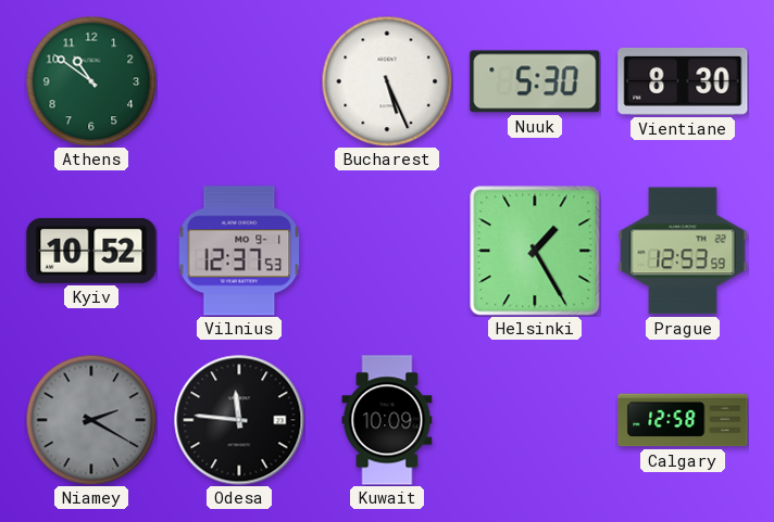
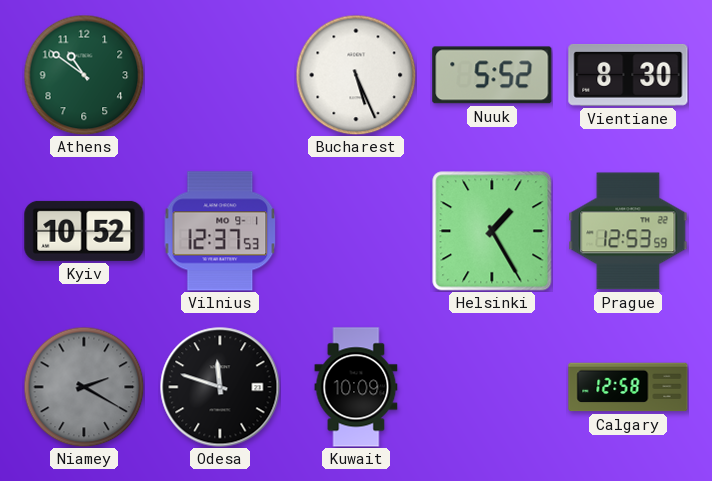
Nuuk: 5:30 -> 5:52 (492, 75)
Odesa: 11:46 -> 11:48 (220, 387)
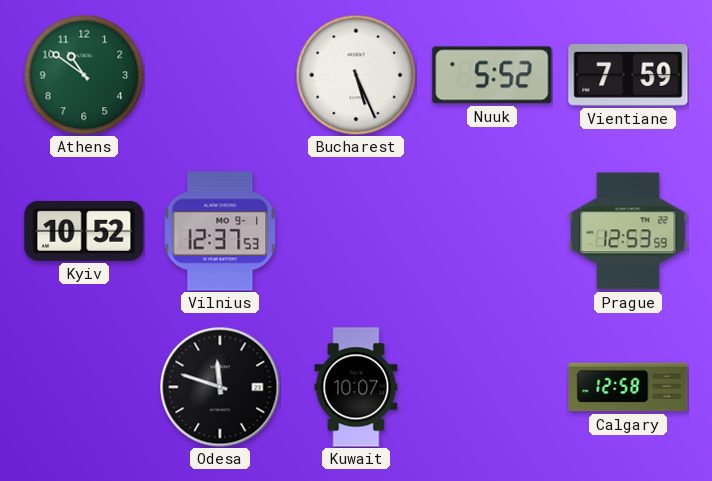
Vientiane: 8:30 -> 7:59 (628, 75)
Helsinki: 1:25 -> none (492, 231)
Niamey: 2:20 -> none (84, 387)
Kuwait: 10:09 -> 10:07 (356, 387)
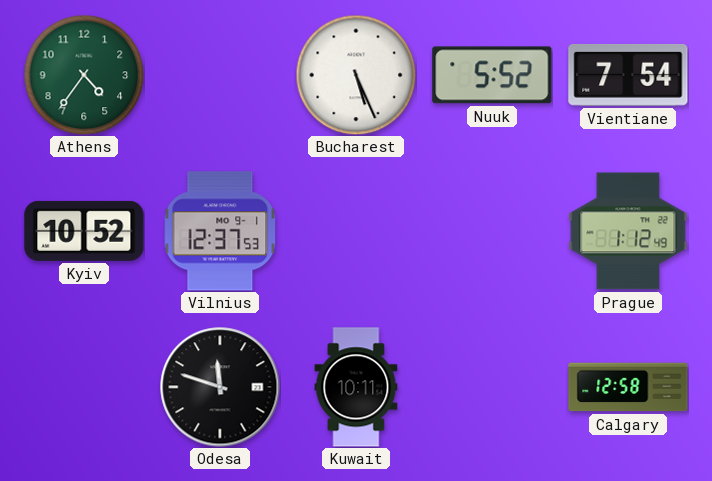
Athens: 10:51 -> 4:36 (84, 75)
Vientiane: 7:59 -> 7:54 (628, 75)
Prague: 12:53 -> 1:12 (628, 231)
Kuwait: 10:07 -> 10:11 (356, 387)
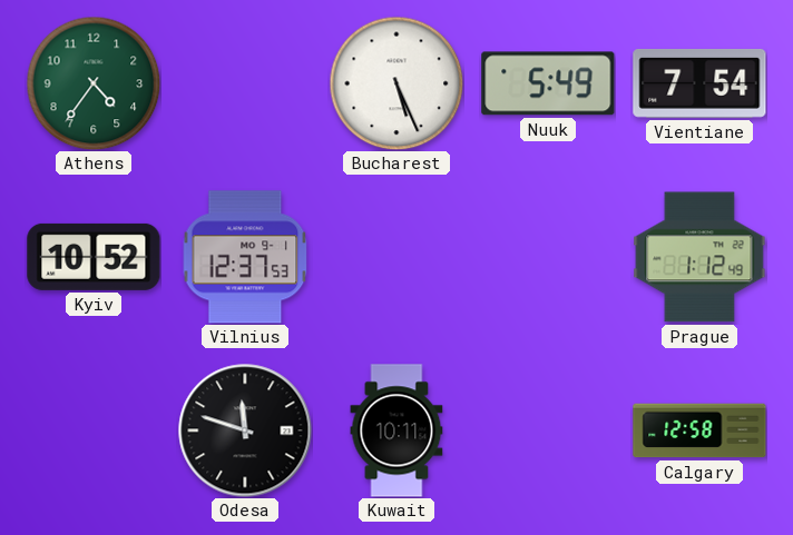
Nuuk: 5:52 -> 5:49 (548, 83)
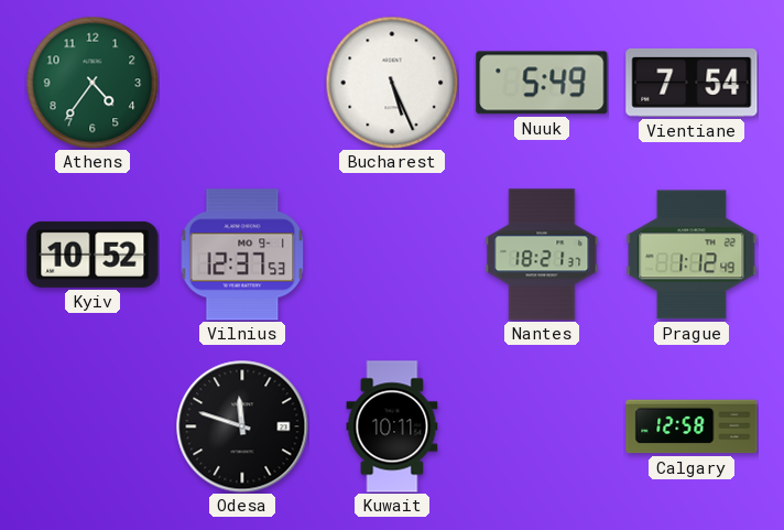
Nantes: none -> 18:21 (542, 255)
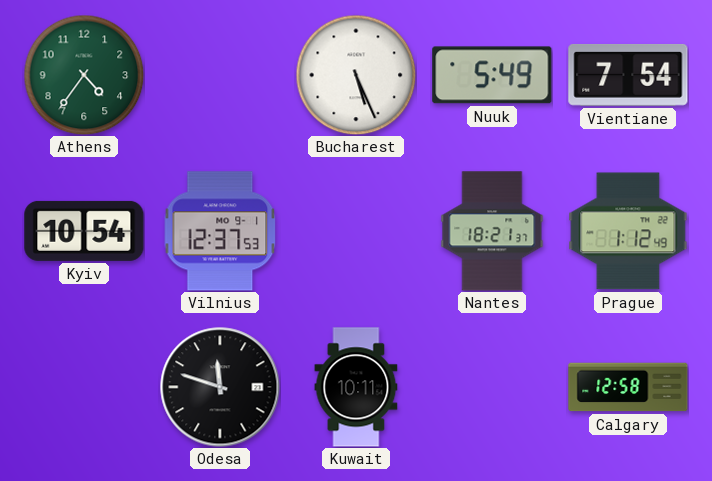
Kyiv: 10:52 -> 10:54 (84, 231)
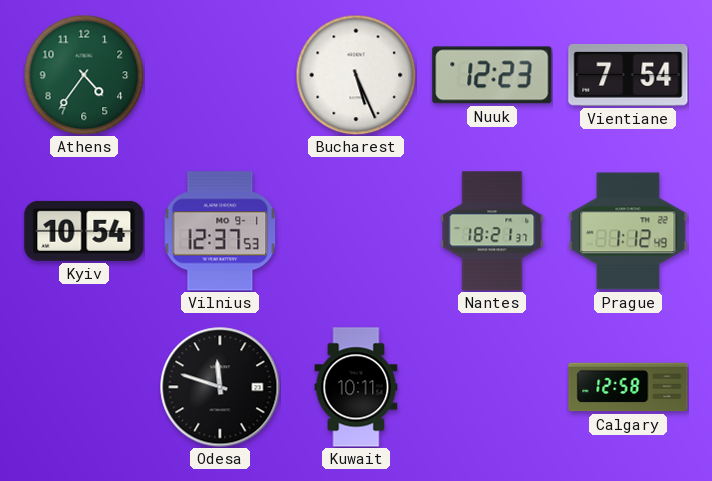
Nuuk: 5:49 -> 12:23 (492, 75)
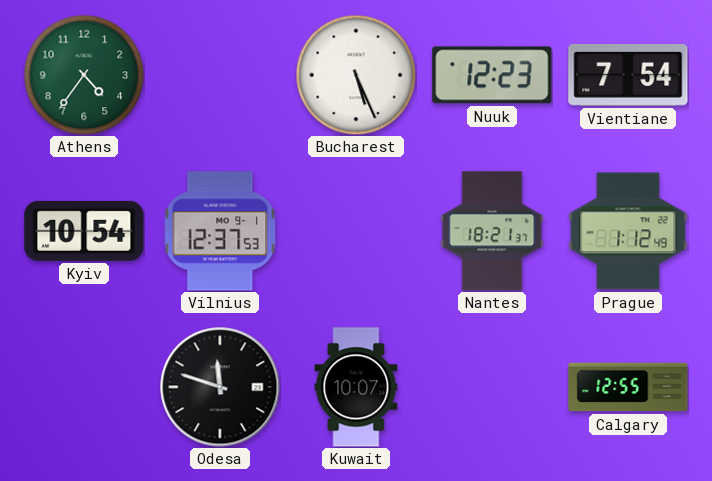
Kuwait: 10:11 -> 10:07 (356, 387)
Calgary: 12:58 -> 12:55 (628, 387)
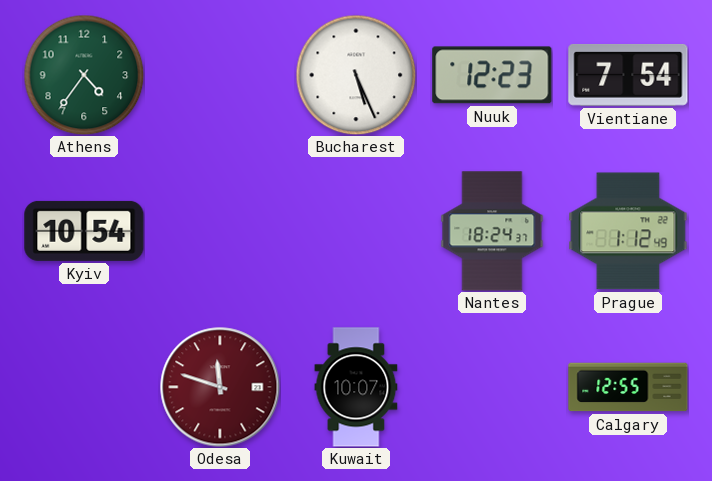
Vilnius: 12:37 -> none (220, 231)
Nantes: 18:21 -> 18:24 (492, 231)
Odesa dial: black -> burgundy (220, 387)
